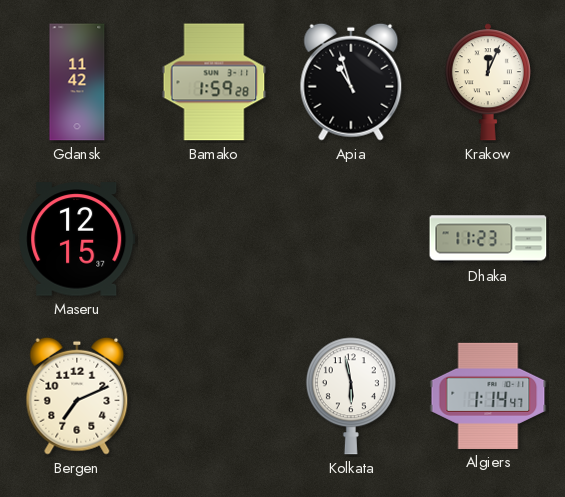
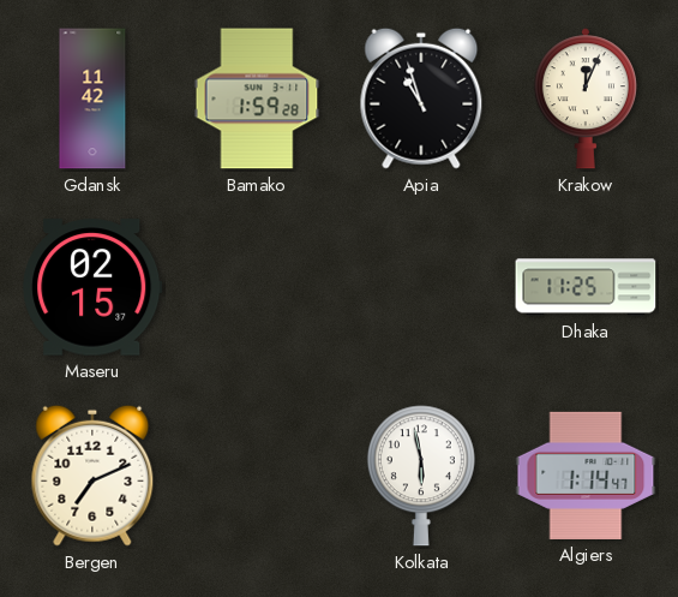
Maseru: 12:15 -> 02:15 (92, 287)
Dhaka: 11:23 -> 11:25 (586, 287)
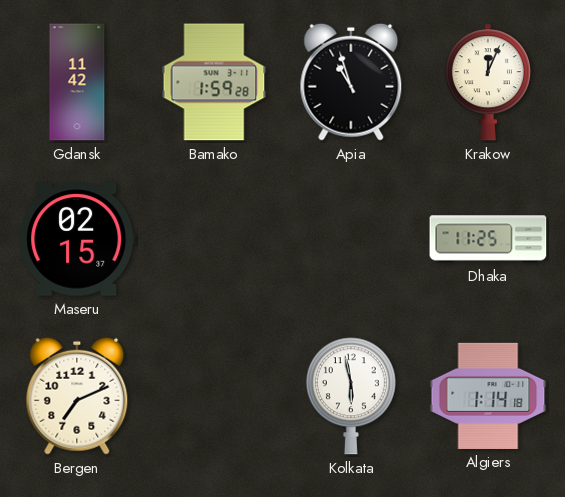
Algiers: 1:14:47 -> 1:14:18 (488, 396)
